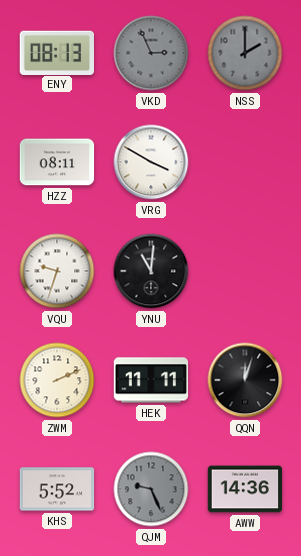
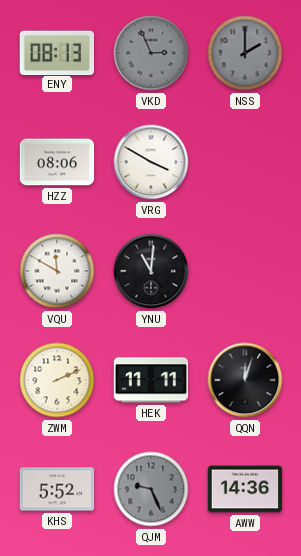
HZZ: 08:11 -> 08:06 (57, 162)
VQU: 9:33 -> 11:50 (57, 271)
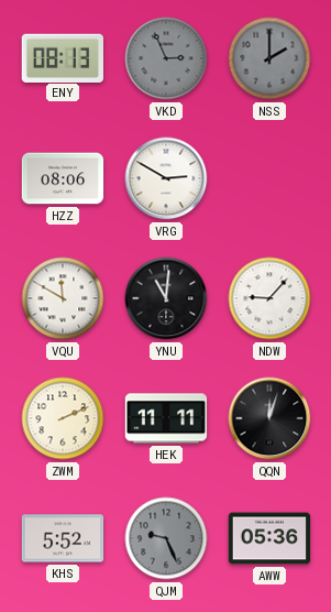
VRG: 3:50 -> 2:50 (166, 178)
NDW: none -> 9:07 (269, 298)
AWW: 14:36 -> 05:36 (269, 538)
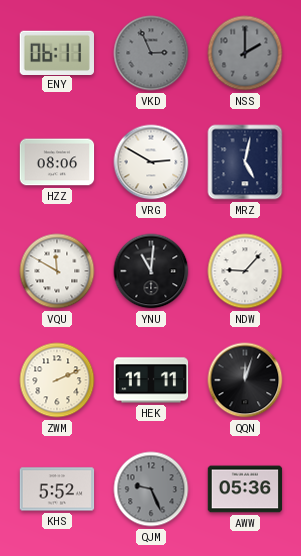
ENY: 08:13 -> 06:11 (56, 52)
MRZ: none -> 5:02 (245, 162)
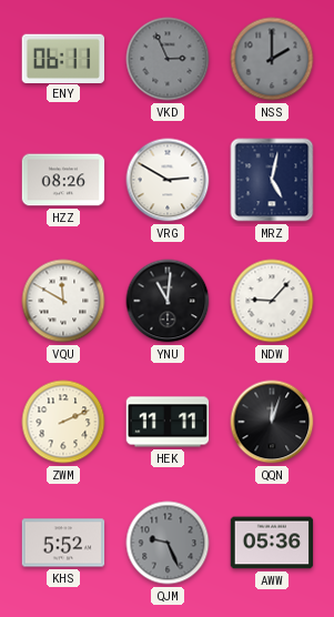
HZZ: 08:06 -> 08:26 (63, 180)
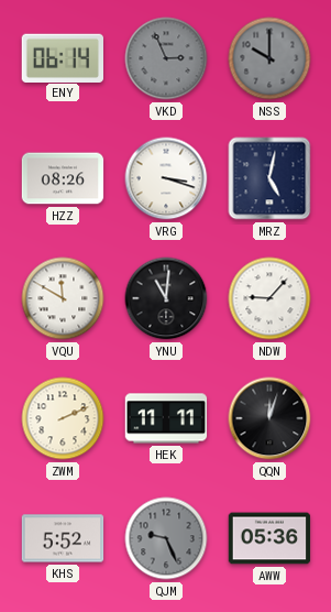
ENY: 06:11 -> 06:14 (62, 57)
NSS: 2:00 -> 10:00 (269, 58)
VRG: 2:50 -> 3:18 (166, 178)
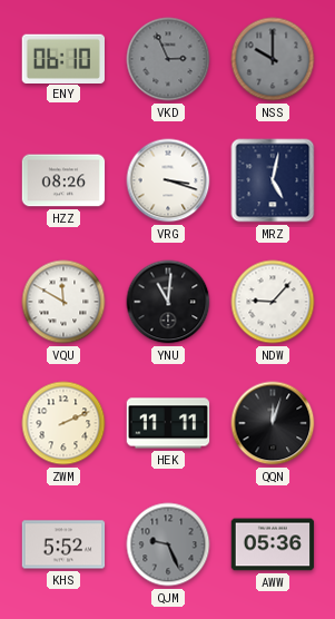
ENY: 06:14 -> 06:10 (62, 58)
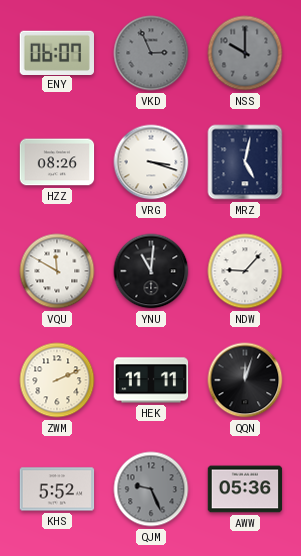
ENY: 06:10 -> 06:07 (56, 52)
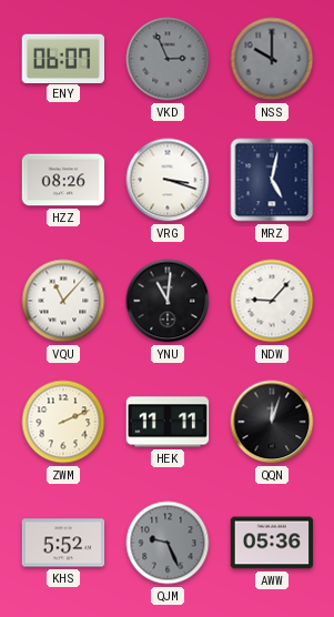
VQU: 11:50 -> 11:07 (63, 301)
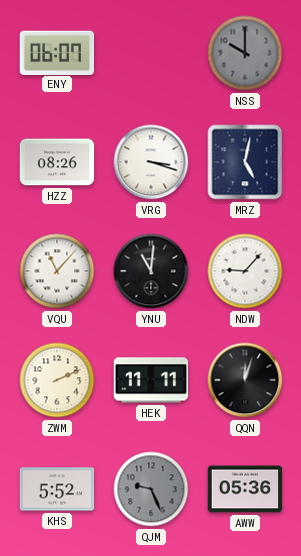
VKD: 2:56 -> none (168, 59)
